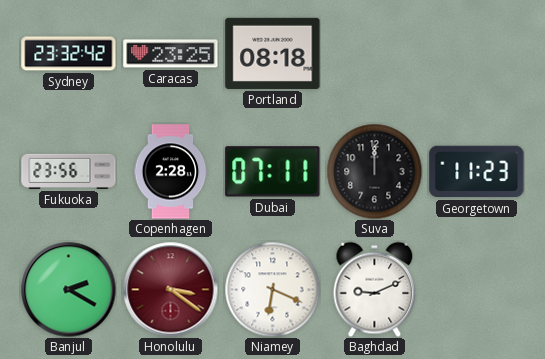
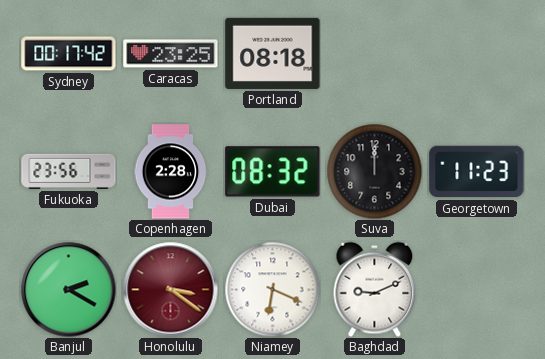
Sydney: 23:32 -> 00:17 (69, 54)
Dubai: 07:11 -> 08:32 (273, 172)
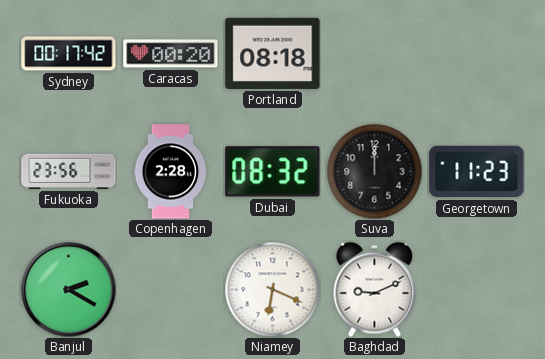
Caracas: 23:25 -> 00:20 (171, 54)
Honolulu: 3:21 -> none (170, 289)
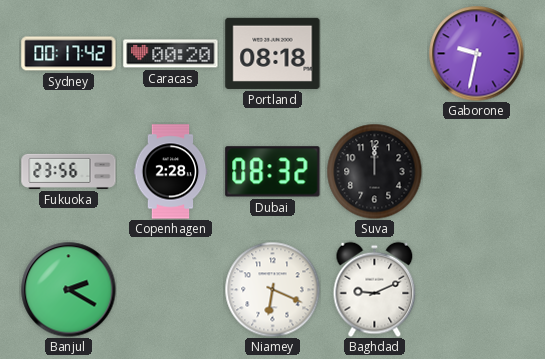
Gaborone: none -> 9:32 (476, 53)
Georgetown: 11:23 -> none (477, 172)
